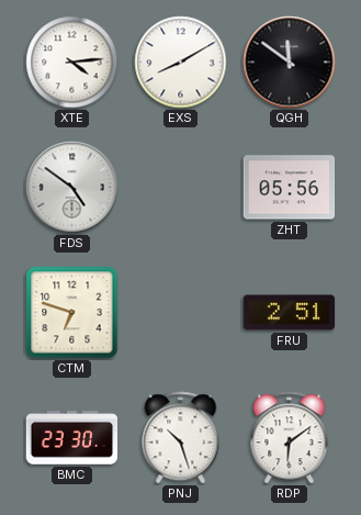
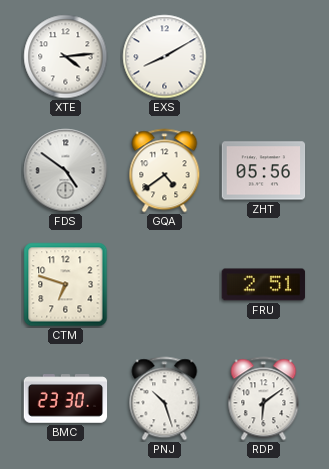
QGH: 11:51 -> none (290, 63)
GQA: none -> 4:39 (165, 171)
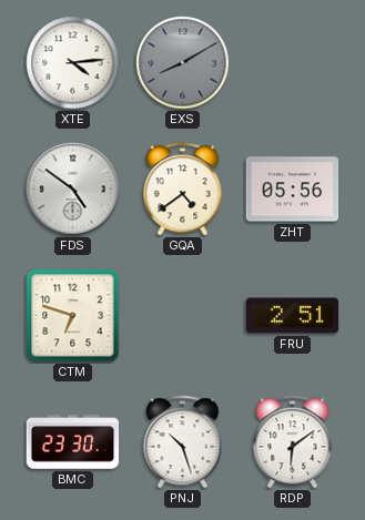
EXS dial: white -> grey (183, 63)
